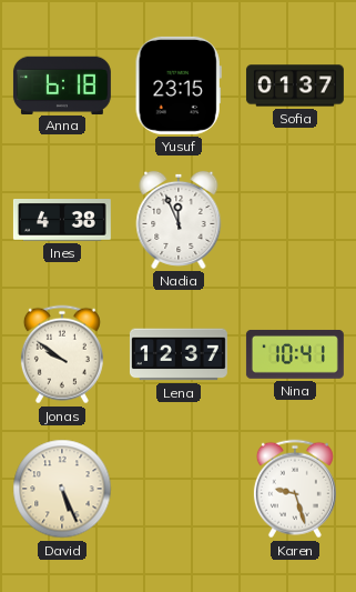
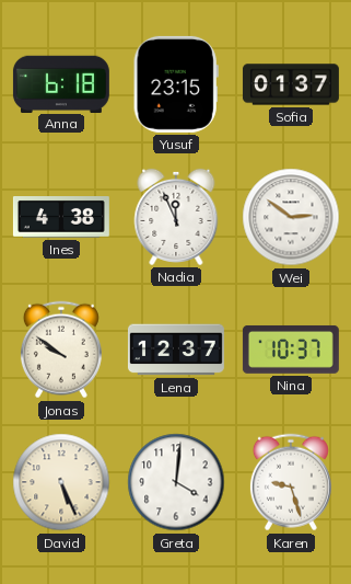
Wei: none -> 2:51 (291, 217)
Nina: 10:41 -> 10:37 (291, 350)
Greta: none -> 4:01 (176, 482)
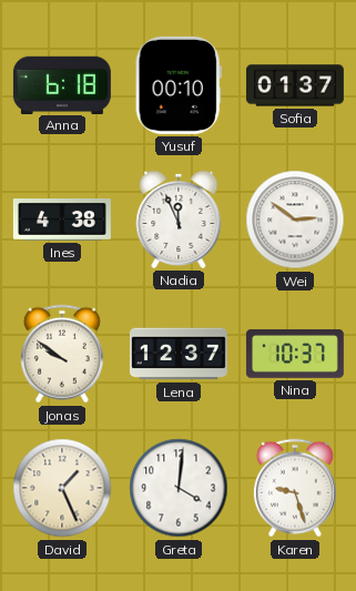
Yusuf: 23:15 -> 00:10 (179, 85)
David: 5:26 -> 1:26 (62, 488)
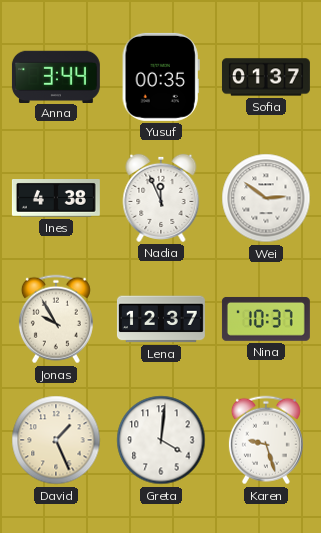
Anna: 6:18 -> 3:44 (56, 76)
Yusuf: 00:10 -> 00:35 (161, 77)
Jonas: 9:51 -> 9:55 (56, 319)
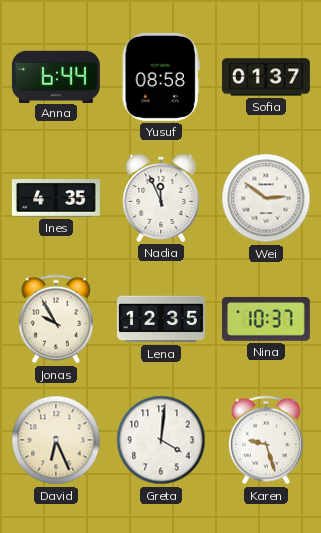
Anna: 3:44 -> 6:44 (56, 76)
Yusuf: 00:35 -> 08:58 (161, 77)
Ines: 4:38 -> 4:35 (56, 199)
Lena: 12:37 -> 12:35 (161, 319)
David: 1:26 -> 6:26 (56, 440)
